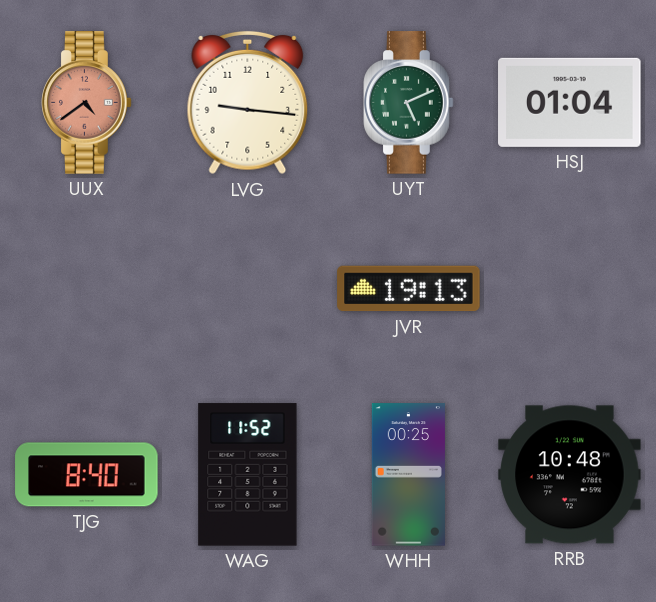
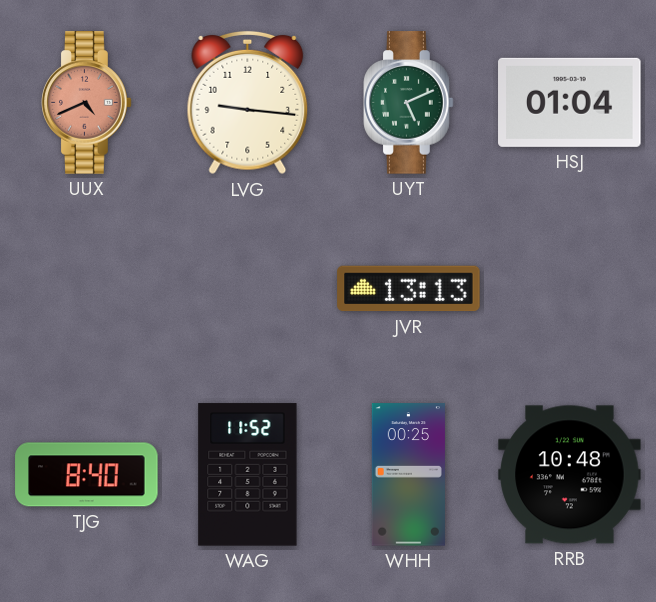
UUX: 4:39 -> 4:41 (87, 103)
JVR: 19:13 -> 13:13 (409, 289)
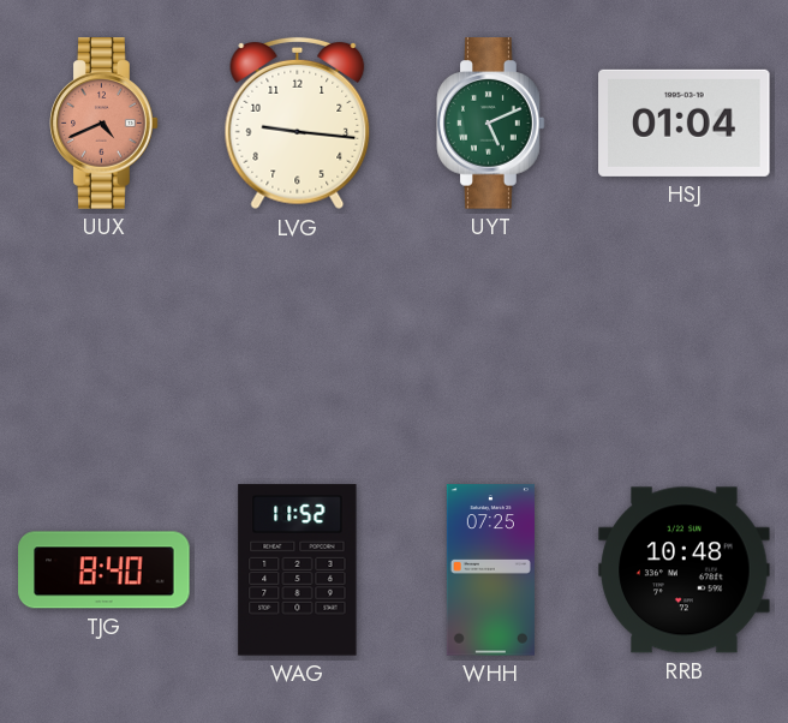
JVR: 13:13 -> none (409, 289)
WHH: 00:25 -> 07:25 (490, 570)
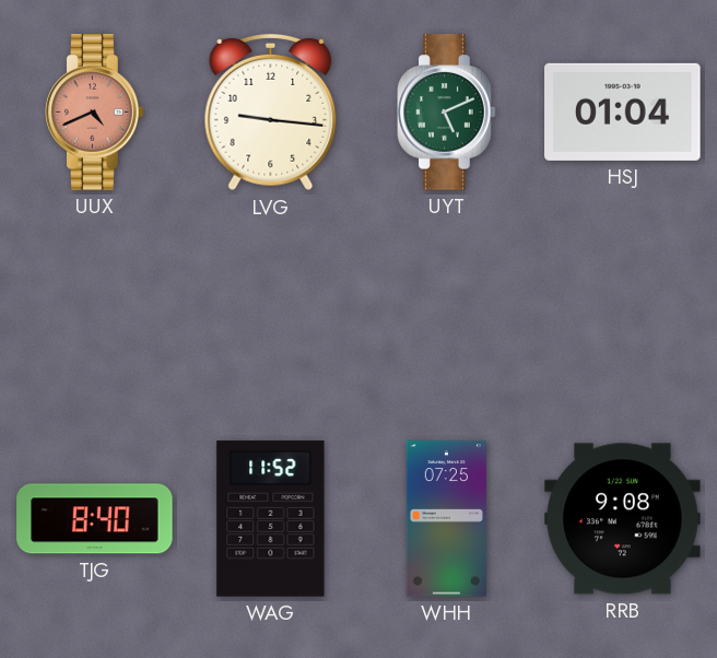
RRB: 10:48 -> 9:08 (623, 519)
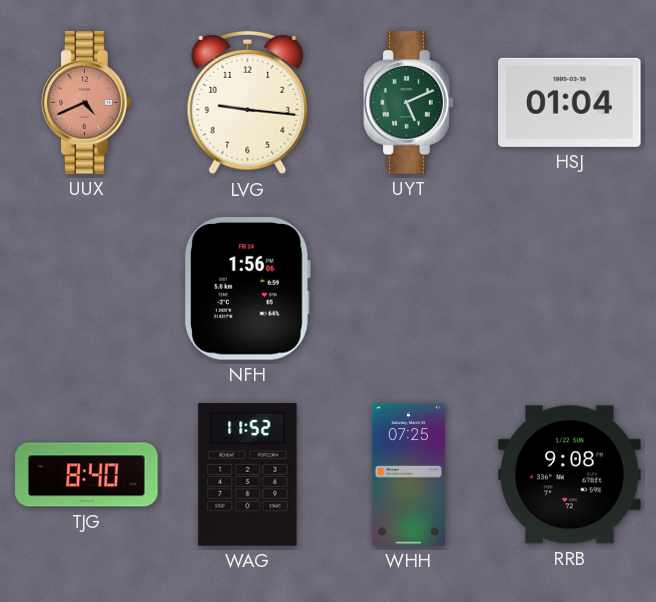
NFH: none -> 1:56 (247, 289)
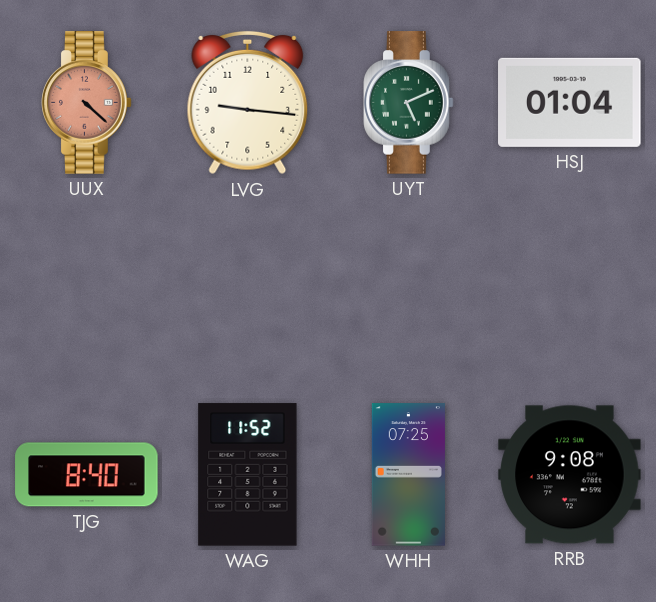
UUX: 4:41 -> 4:22 (87, 103)
NFH: 1:56 -> none (247, 289)
